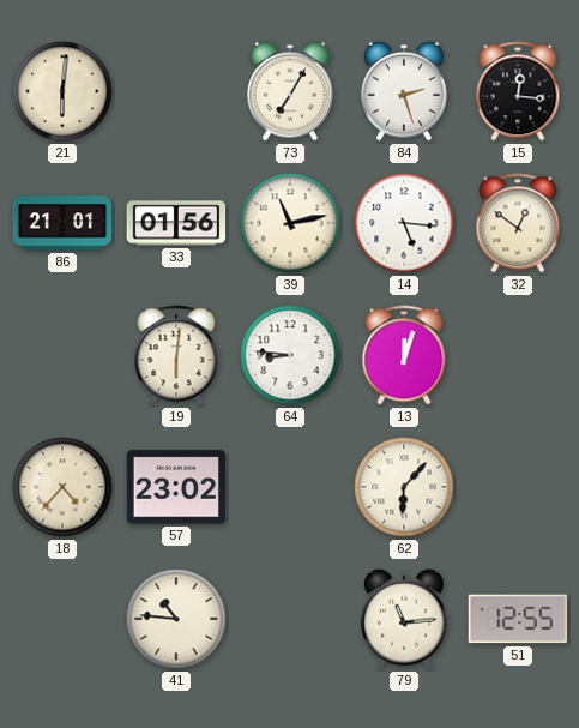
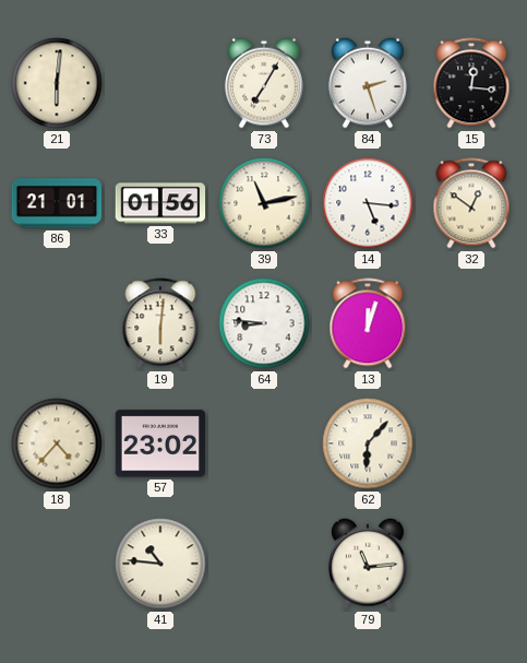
51: 12:55 -> none (517, 619)
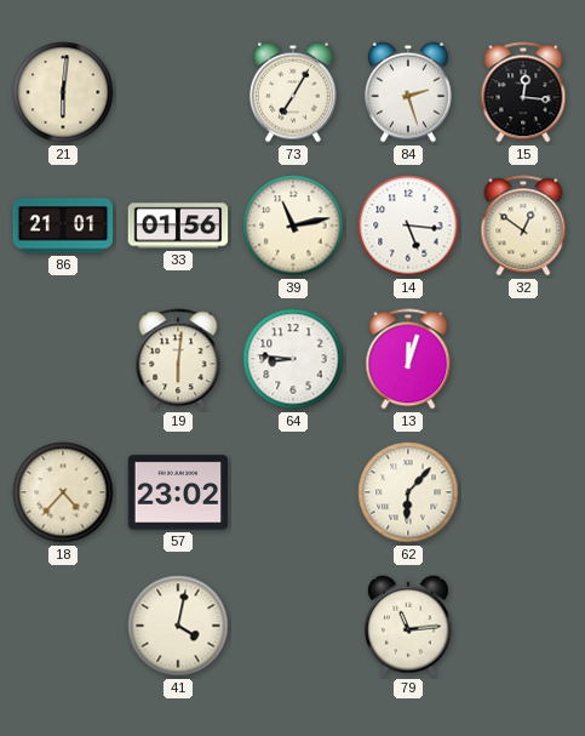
41: 10:46 -> 4:02 (178, 626)
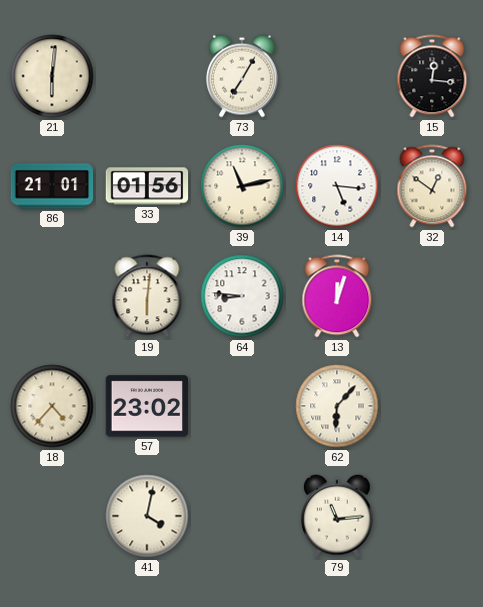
84: 2:27 -> none (408, 92)
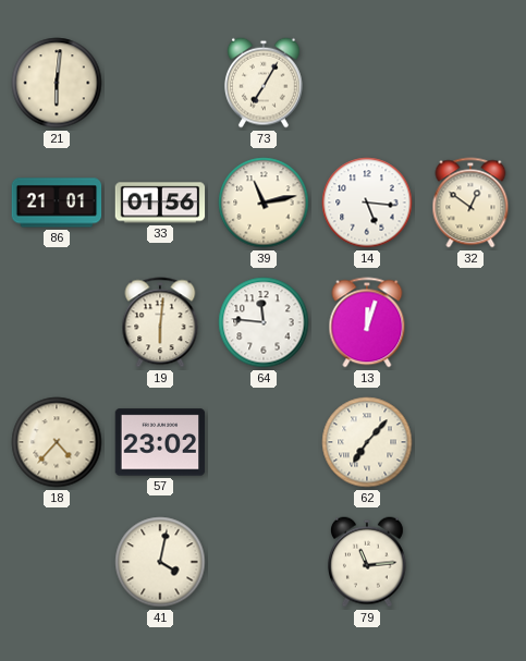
15: 12:16 -> none (432, 76)
64: 8:46 -> 11:46 (264, 322)
62: 6:07 -> 7:07 (367, 442)
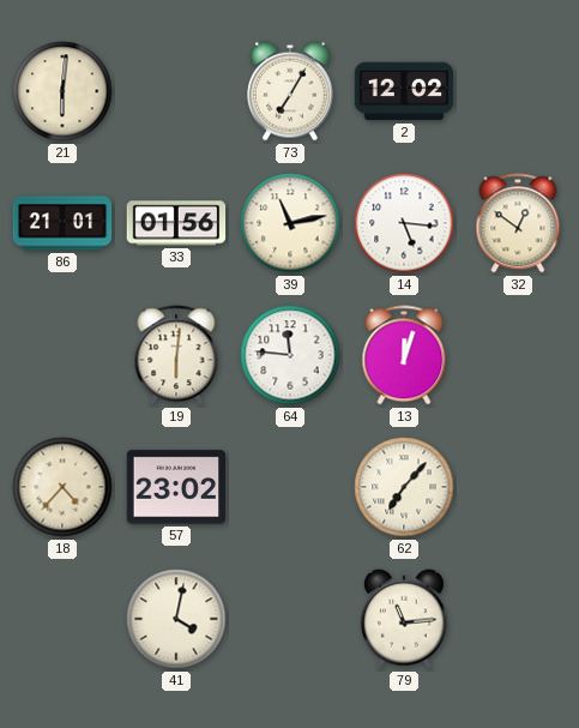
2: none -> 12:02 (404, 91)
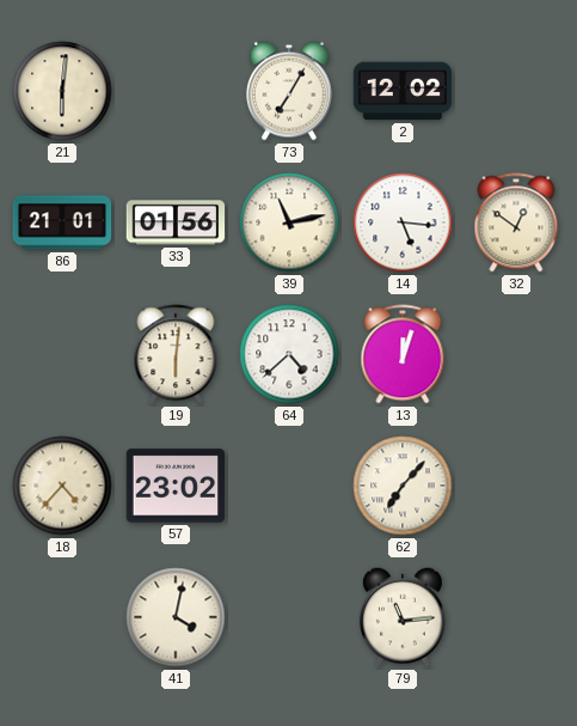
64: 11:46 -> 4:38 (289, 354)
